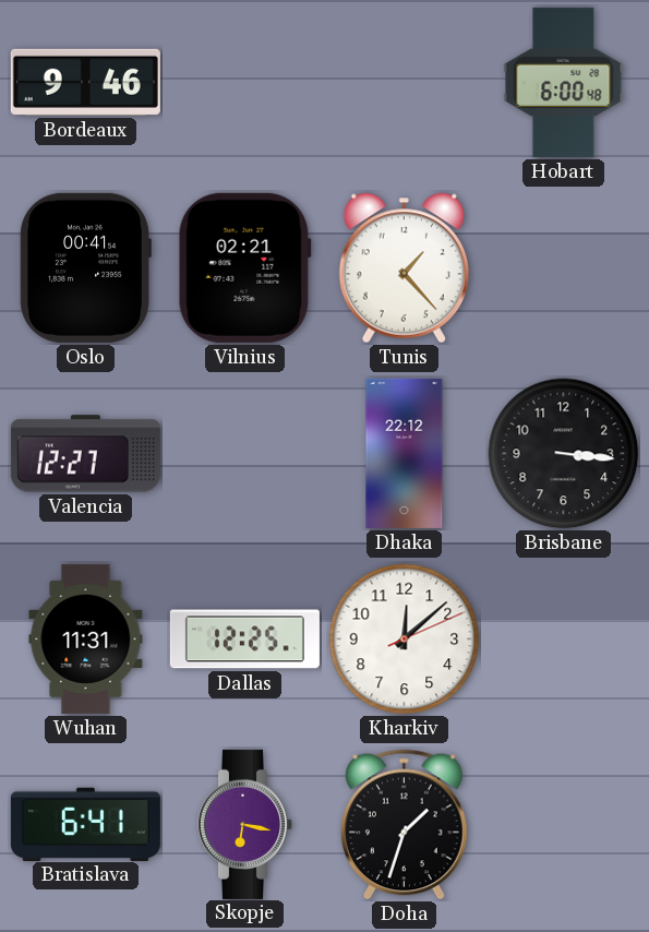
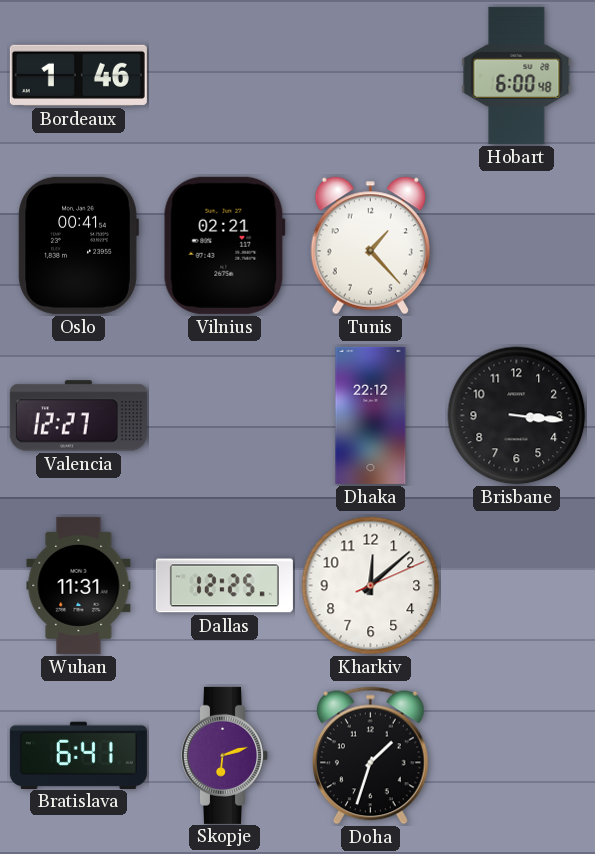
Bordeaux: 9:46 -> 1:46 (78, 75)
Skopje: 6:17 -> 6:12 (224, 755)
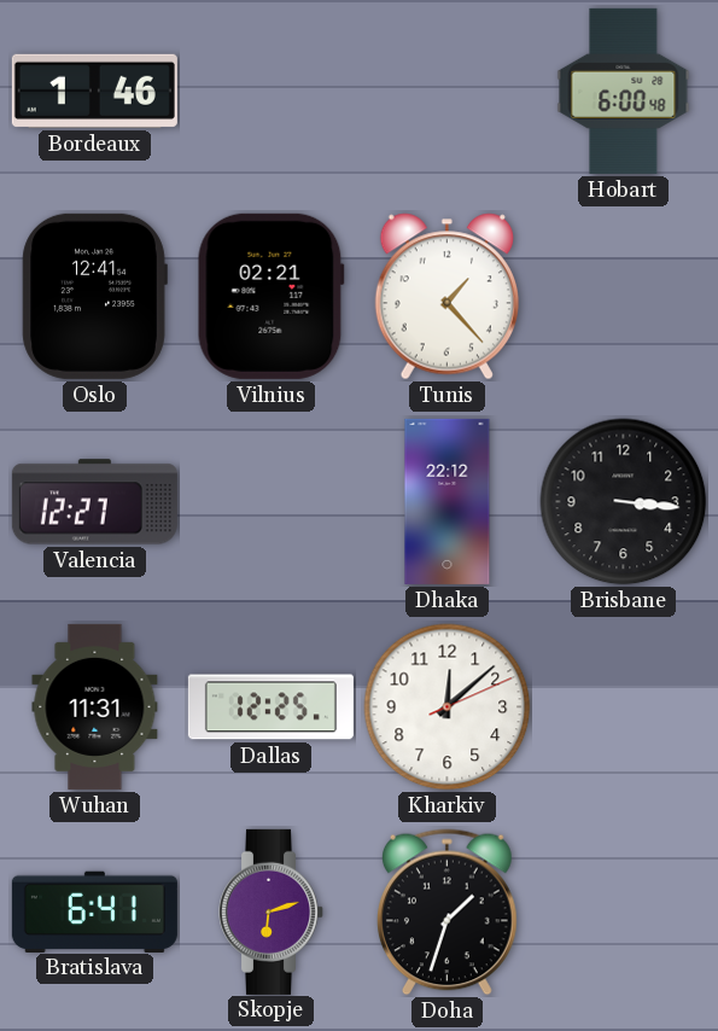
Oslo: 00:41 -> 12:41 (94, 296)
